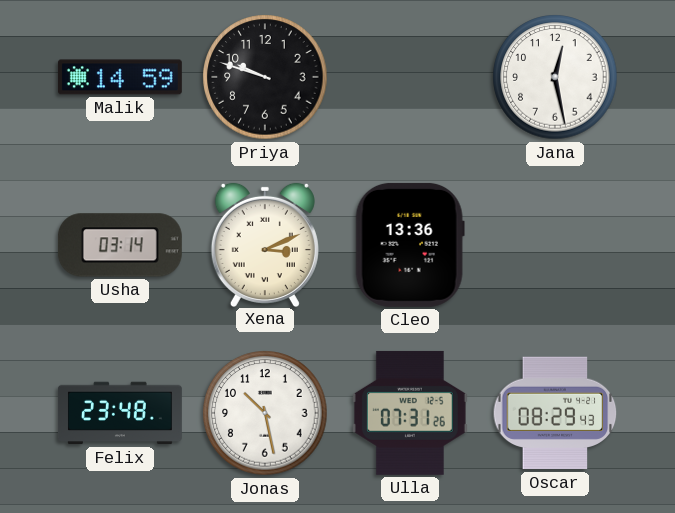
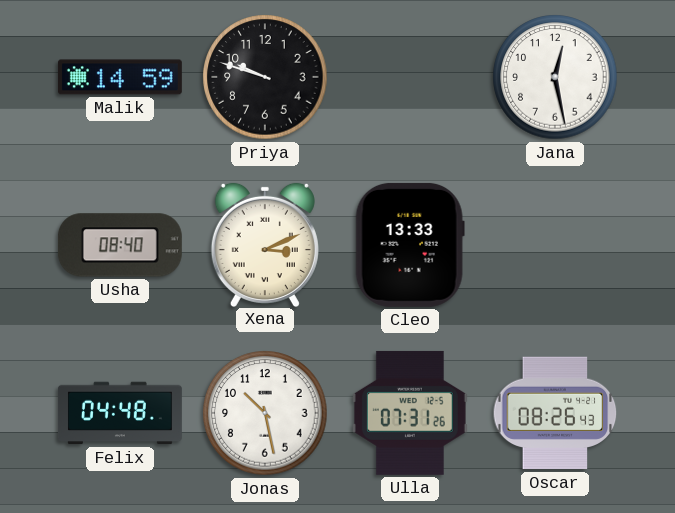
Usha: 03:14 -> 08:40 (120, 245)
Cleo: 13:36 -> 13:33 (410, 245)
Felix: 23:48 -> 04:48 (120, 413)
Oscar: 08:29 -> 08:26 (555, 413)
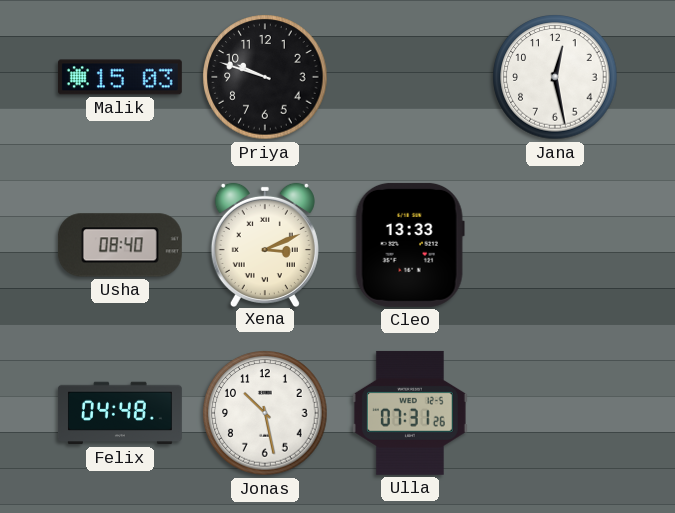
Malik: 14:59 -> 15:03 (120, 77)
Oscar: 08:26 -> none (555, 413)
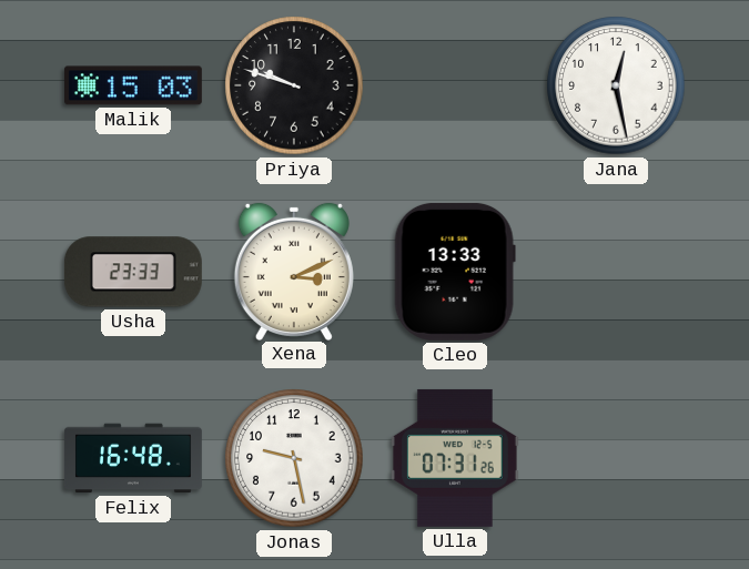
Usha: 08:40 -> 23:33 (133, 272)
Felix: 04:48 -> 16:48 (133, 458)
Jonas: 10:28 -> 9:28 (294, 458)
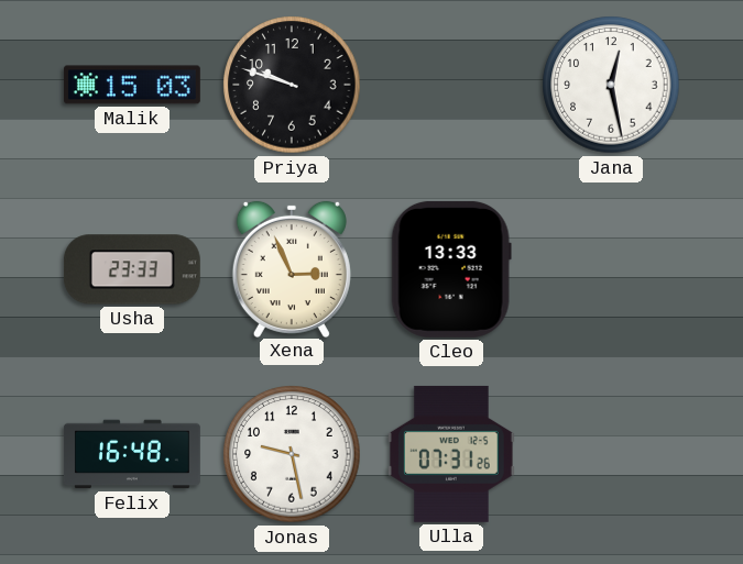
Xena: 3:11 -> 2:56 (292, 268)
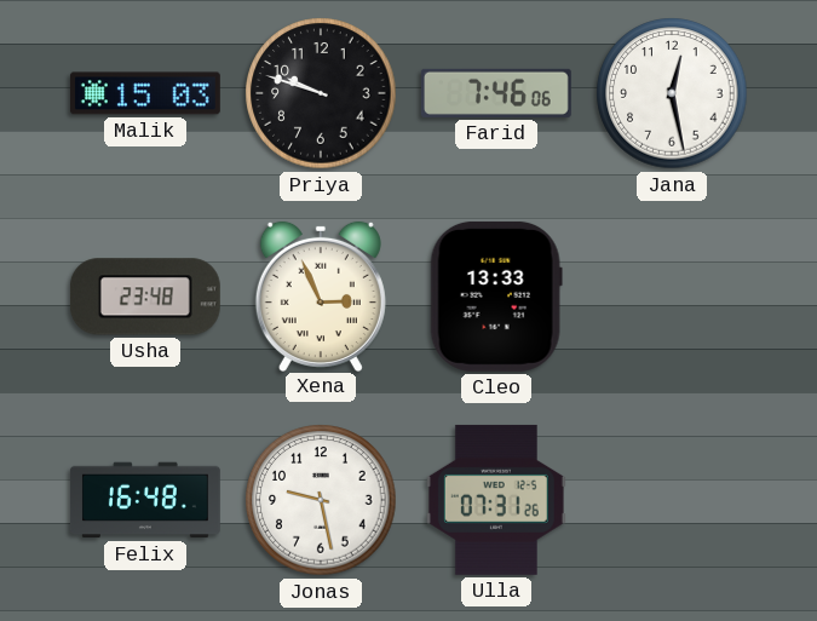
Farid: none -> 7:46 (496, 93)
Usha: 23:33 -> 23:48 (145, 297)
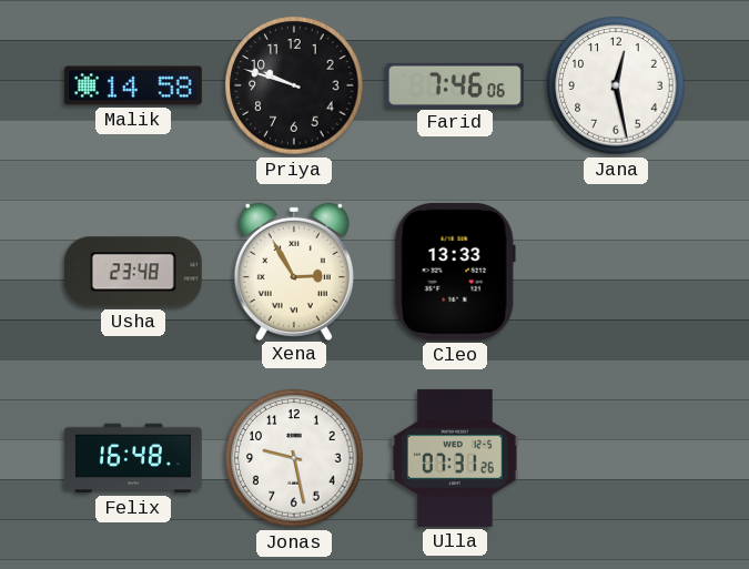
Malik: 15:03 -> 14:58 (133, 85)
Xena: 2:56 -> 2:55 (294, 271)
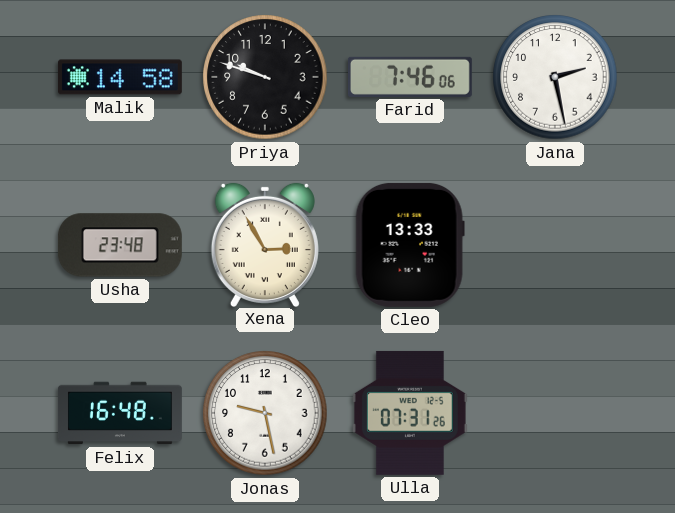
Jana: 12:28 -> 2:28 (555, 77)
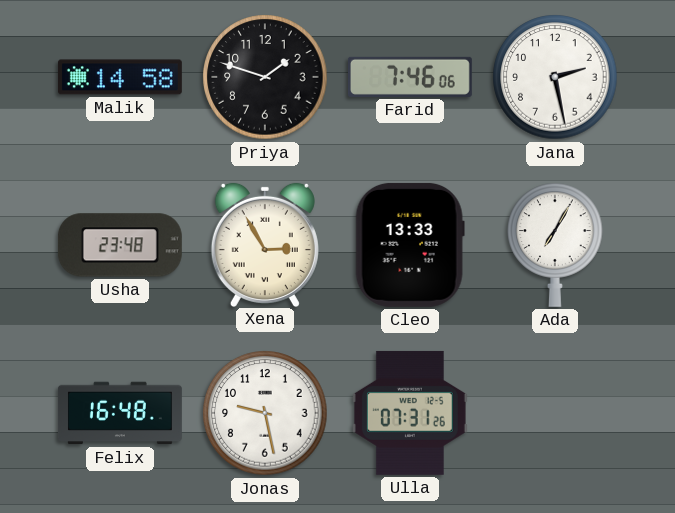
Priya: 9:48 -> 1:48 (265, 77)
Ada: none -> 7:05 (555, 245)
